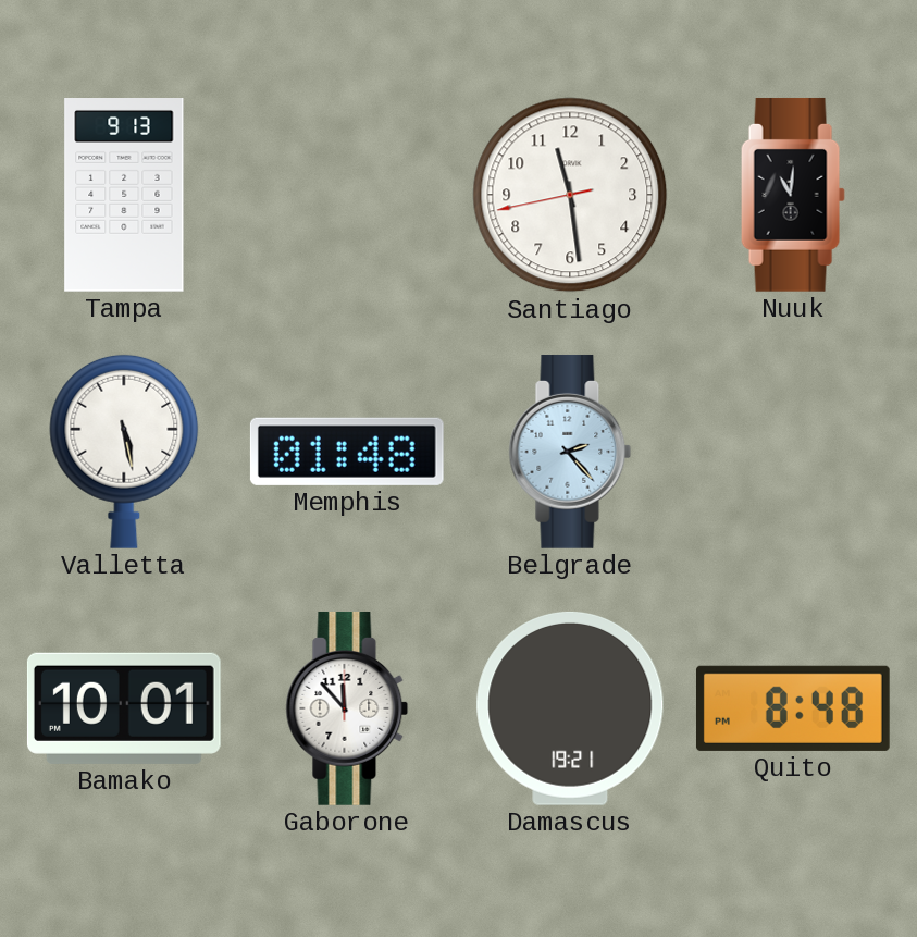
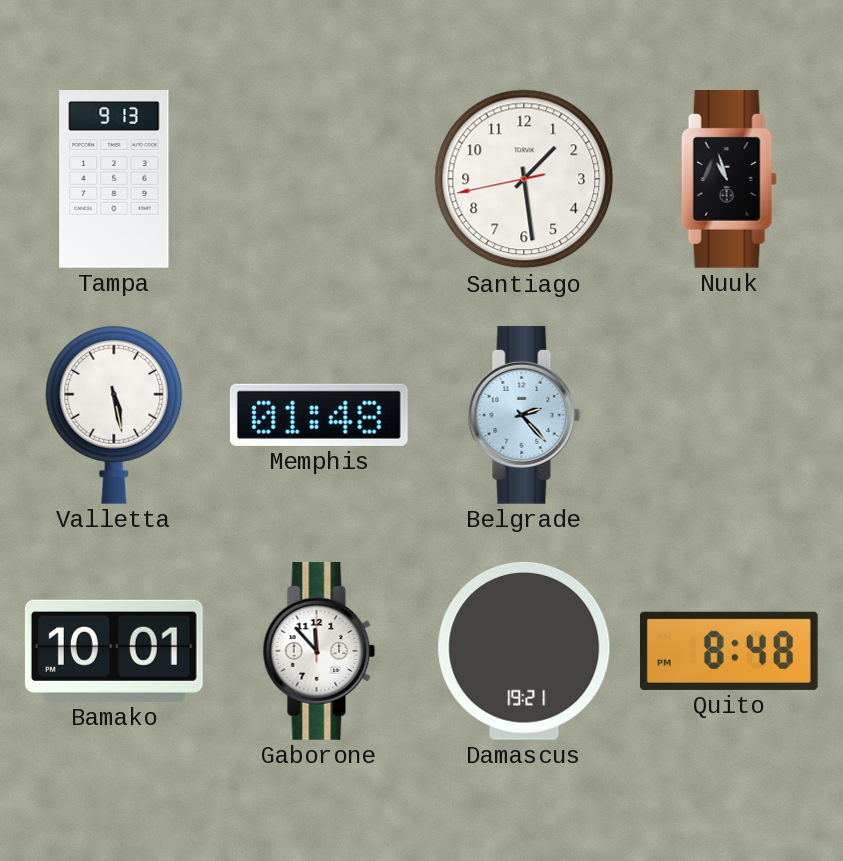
Santiago: 11:28 -> 1:28 (524, 179)
Nuuk: 11:01 -> 10:57 (729, 179)
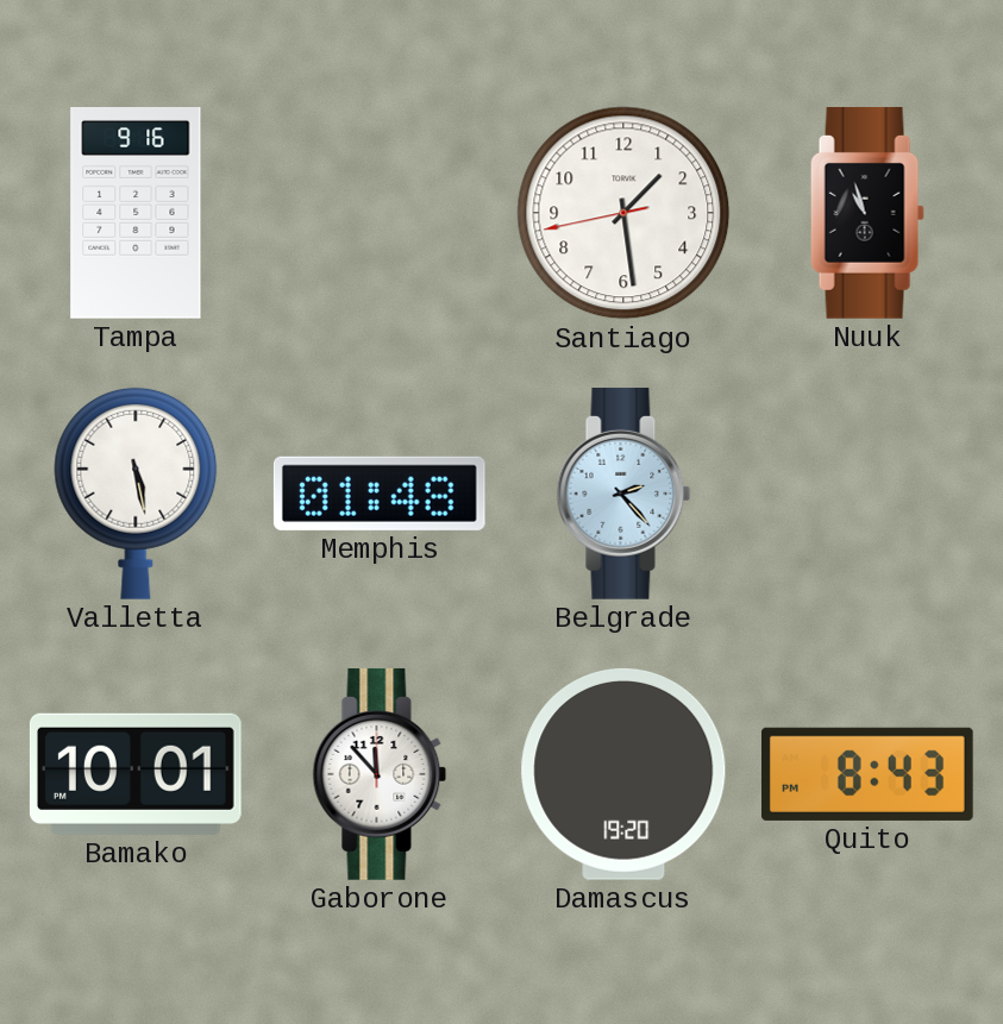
Tampa: 9:13 -> 9:16 (136, 214)
Damascus: 19:21 -> 19:20 (623, 774)
Quito: 8:48 -> 8:43 (867, 774)
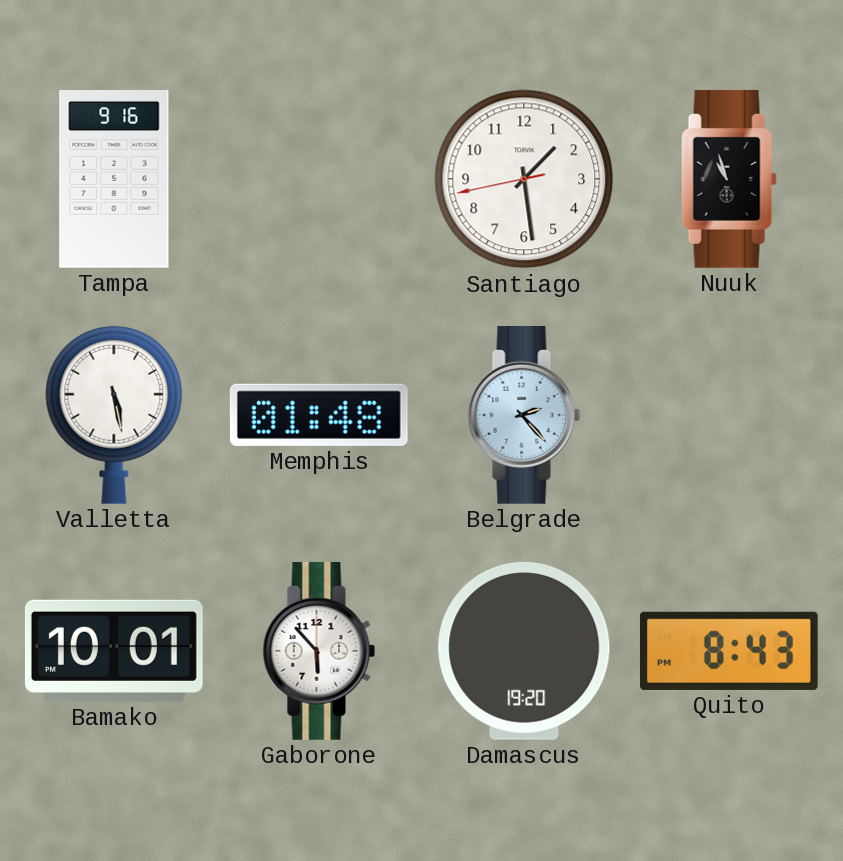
Gaborone: 11:53 -> 5:53 (319, 651)
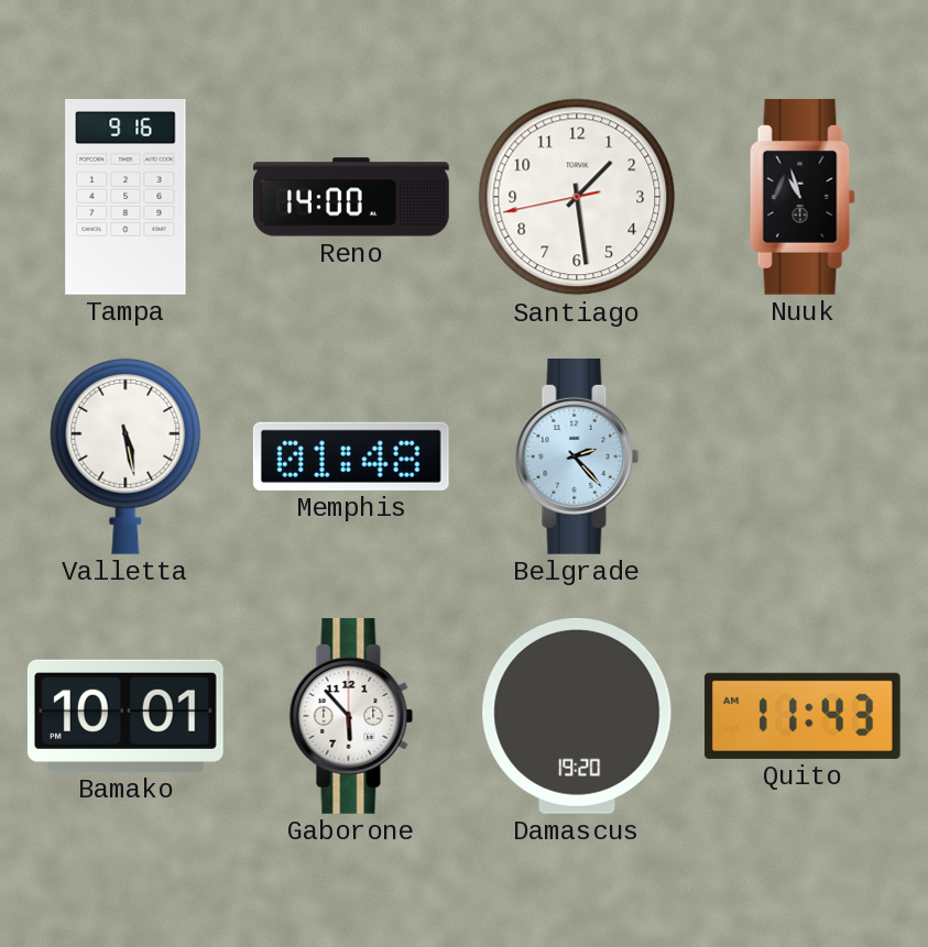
Reno: none -> 14:00 (352, 197)
Quito: 8:43 -> 11:43 (803, 716)
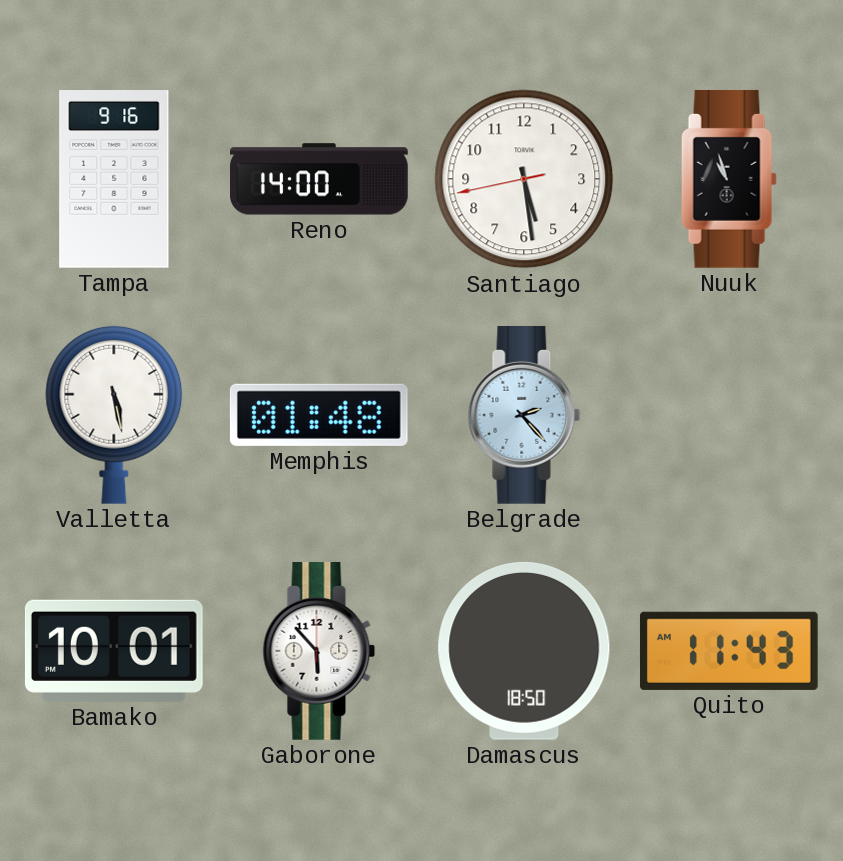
Santiago: 1:28 -> 5:28 (524, 179)
Damascus: 19:20 -> 18:50 (524, 651)
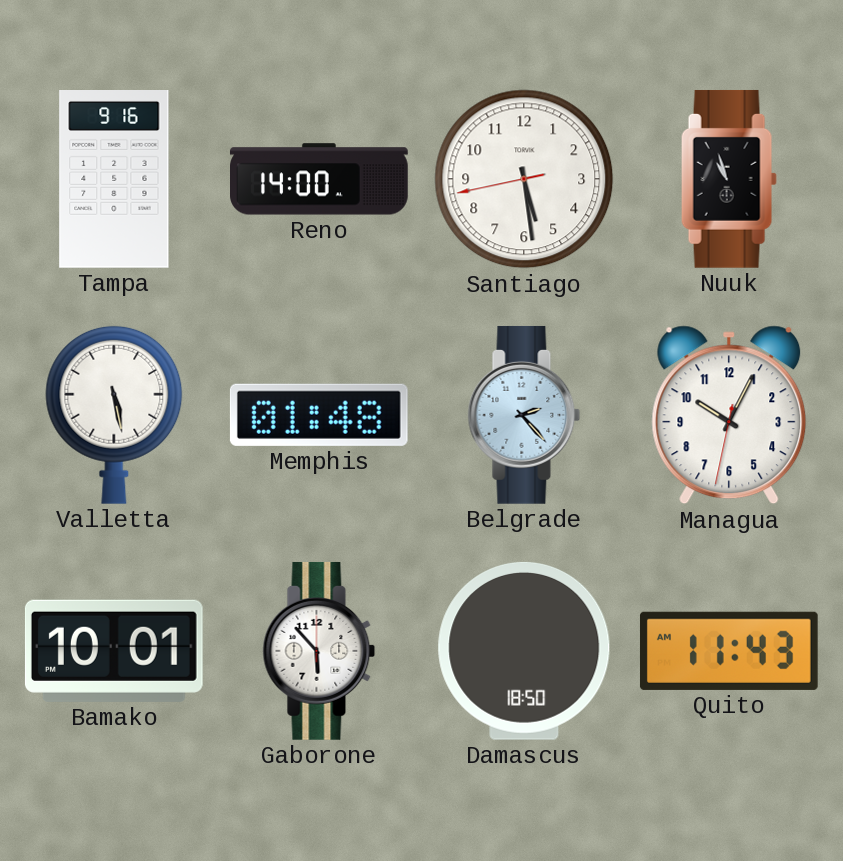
Managua: none -> 10:04 (729, 415)
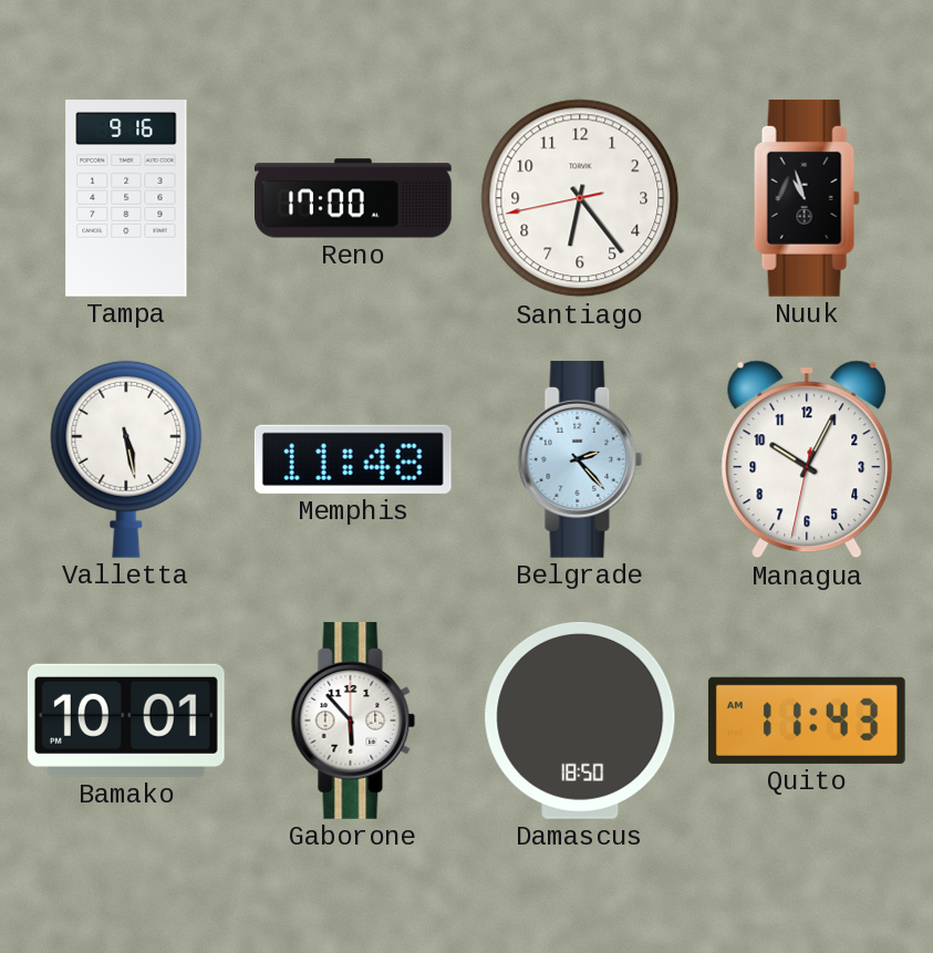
Reno: 14:00 -> 17:00 (354, 198)
Santiago: 5:28 -> 6:23 (580, 198)
Memphis: 01:48 -> 11:48 (353, 459)
